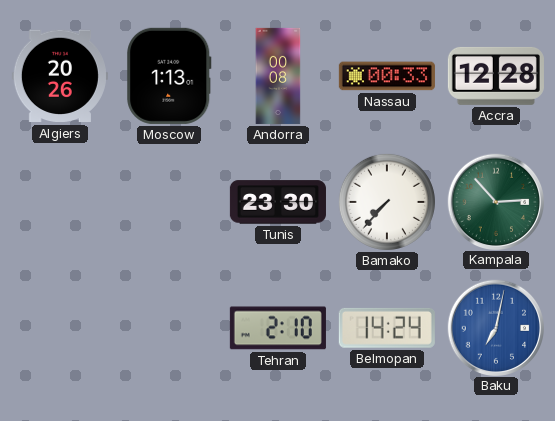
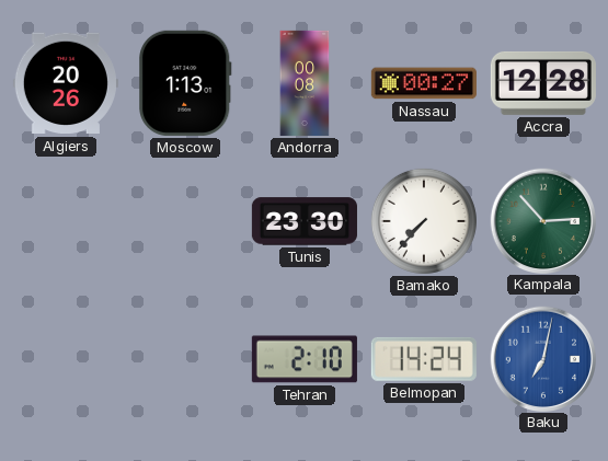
Nassau: 00:33 -> 00:27 (424, 83)
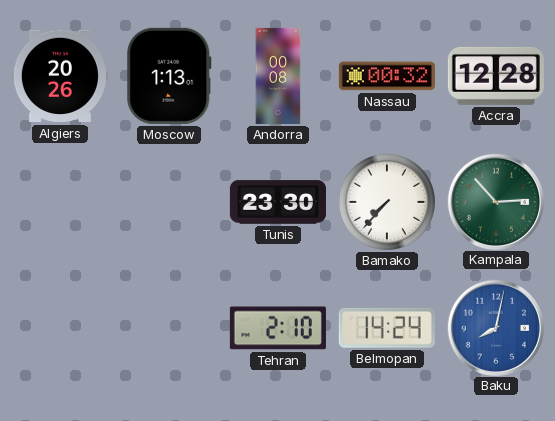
Nassau: 00:27 -> 00:32 (387, 76)
Baku: 7:02 -> 8:02 (495, 327)
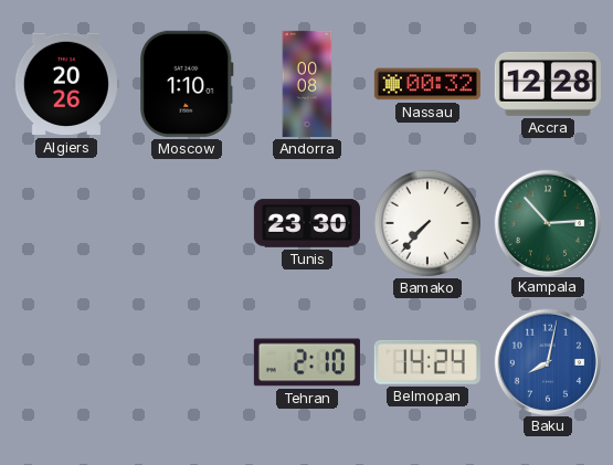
Moscow: 1:13 -> 1:10 (187, 84)
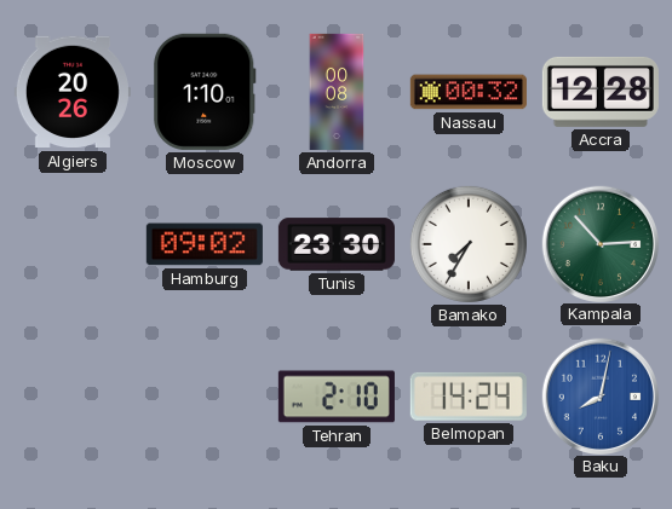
Hamburg: none -> 09:02 (205, 244)
Bamako: 7:37 -> 7:35 (469, 244)
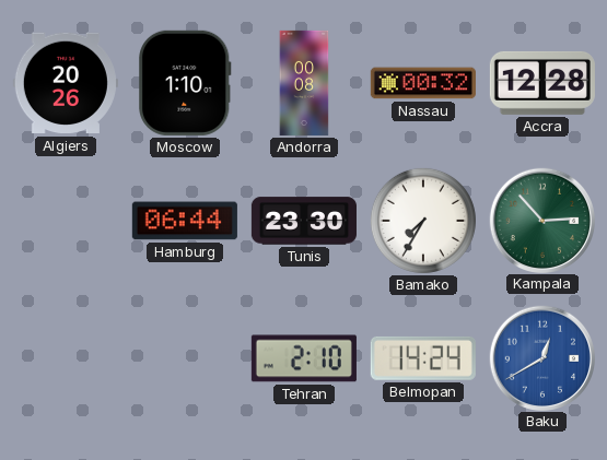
Hamburg: 09:02 -> 06:44 (185, 221)
Baku: 8:02 -> 12:40 (541, 357)
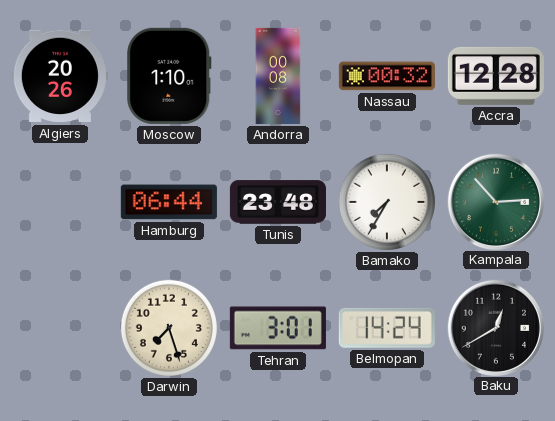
Tunis: 23:30 -> 23:48 (278, 202)
Darwin: none -> 7:27 (169, 328)
Tehran: 2:10 -> 3:01 (278, 328)
Baku dial: blue -> black (495, 327)
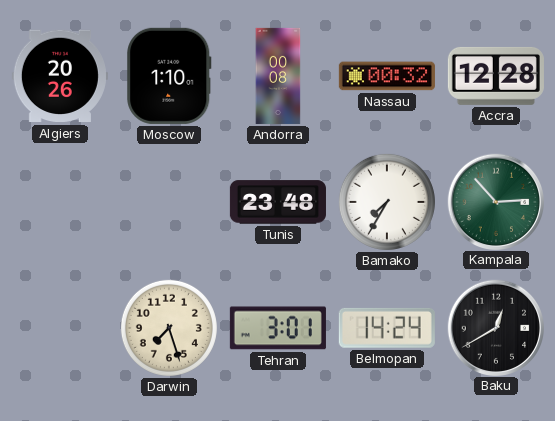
Hamburg: 06:44 -> none (169, 202)
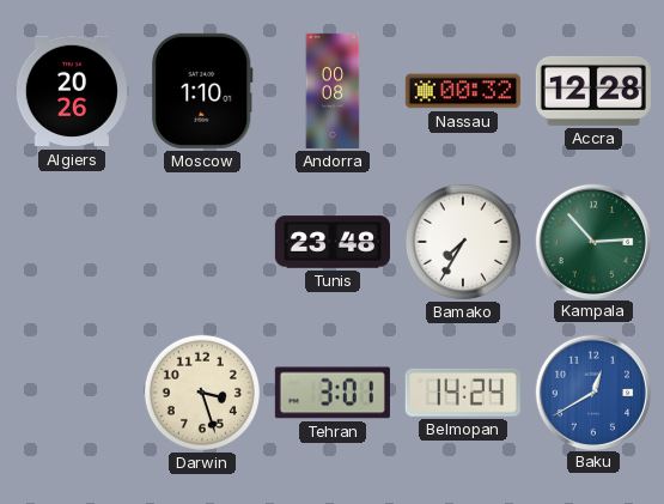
Darwin: 7:27 -> 3:27 (202, 393)
Baku dial: black -> blue (592, 391)
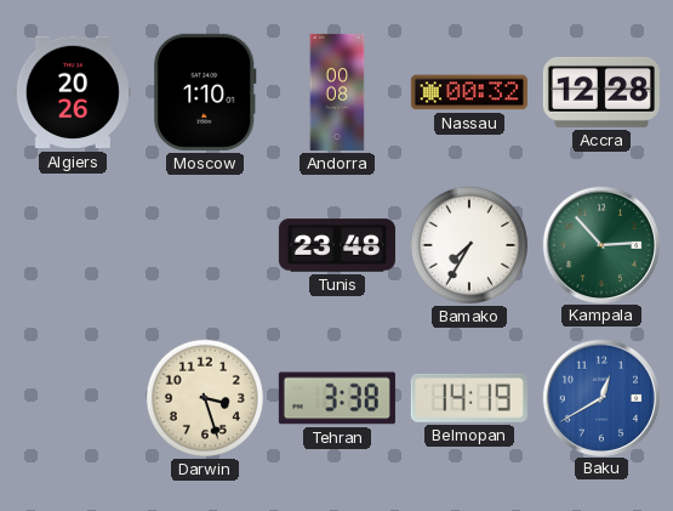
Tehran: 3:01 -> 3:38 (337, 398)
Belmopan: 14:24 -> 14:19 (469, 398)
